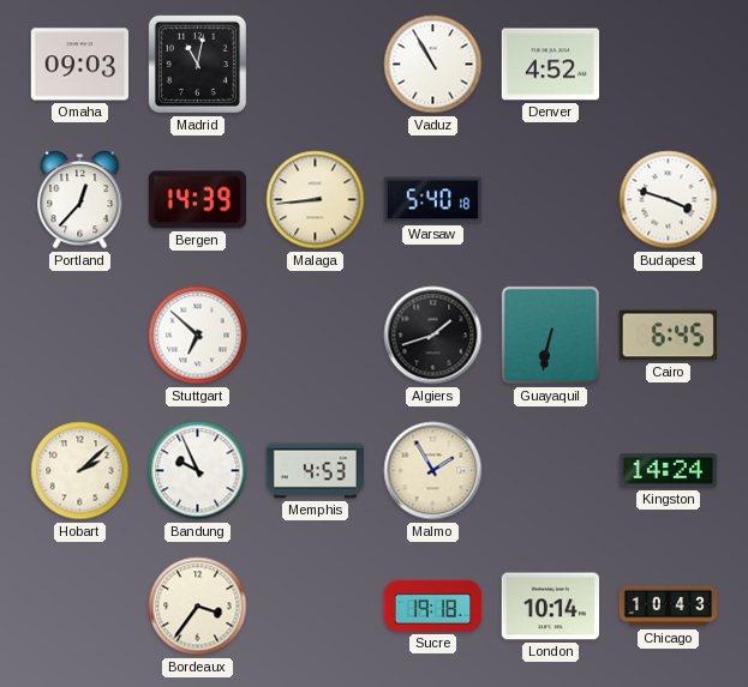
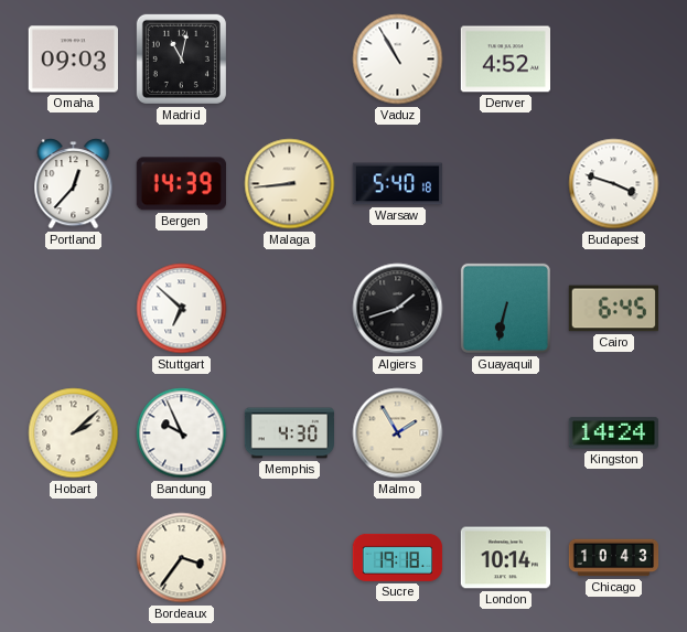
Memphis: 4:53 -> 4:30 (290, 433)
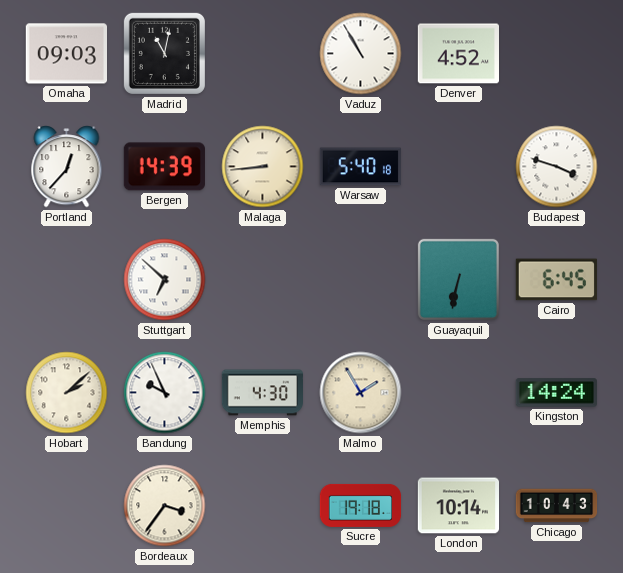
Algiers: 1:42 -> none (398, 309)
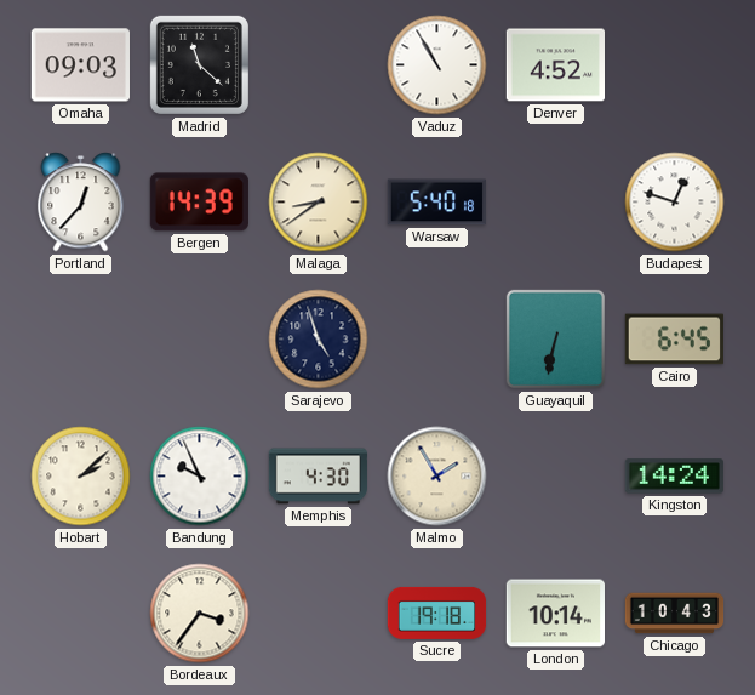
Madrid: 11:02 -> 11:22 (199, 64)
Malaga: 8:44 -> 8:39 (319, 203)
Budapest: 3:48 -> 12:48 (675, 203)
Stuttgart: 6:52 -> none (165, 280)
Sarajevo: none -> 4:57 (319, 340)
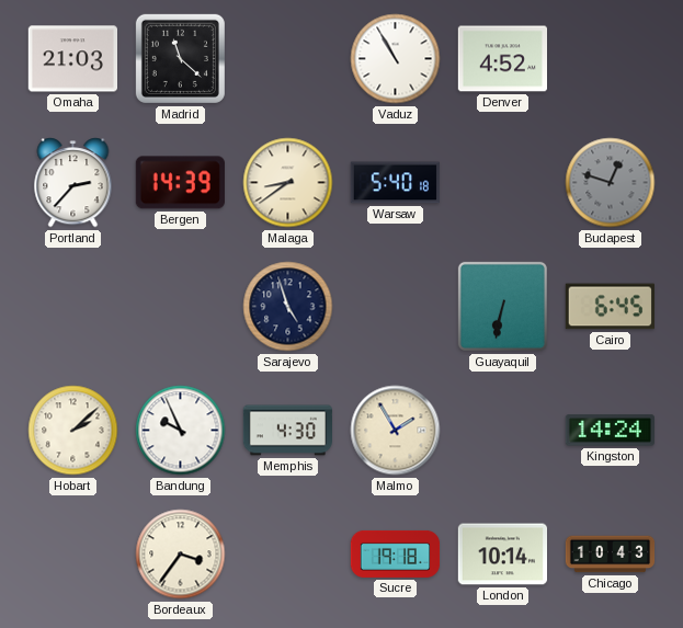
Omaha: 09:03 -> 21:03 (72, 59)
Portland: 12:37 -> 2:37 (73, 183)
Budapest dial: white -> grey (611, 183)
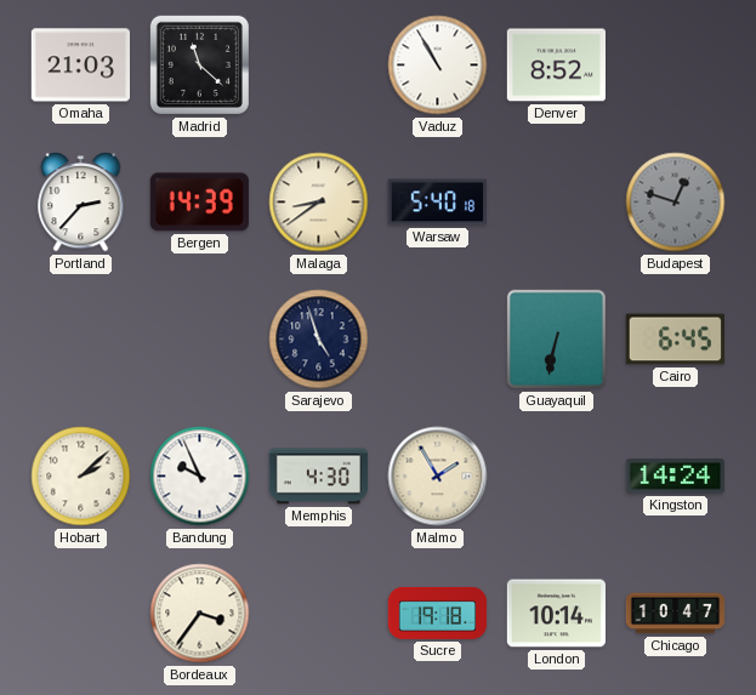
Denver: 4:52 -> 8:52 (556, 65)
Chicago: 10:43 -> 10:47 (676, 614)
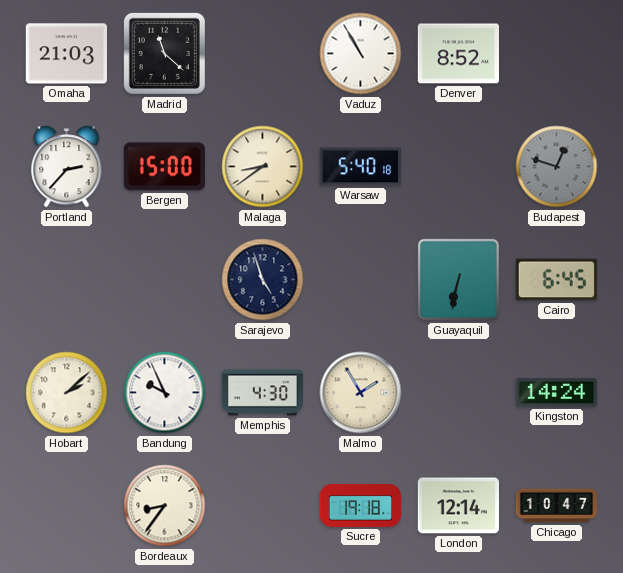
Bergen: 14:39 -> 15:00 (164, 167)
Bordeaux: 3:36 -> 8:36 (165, 506)
London: 10:14 -> 12:14 (458, 506)
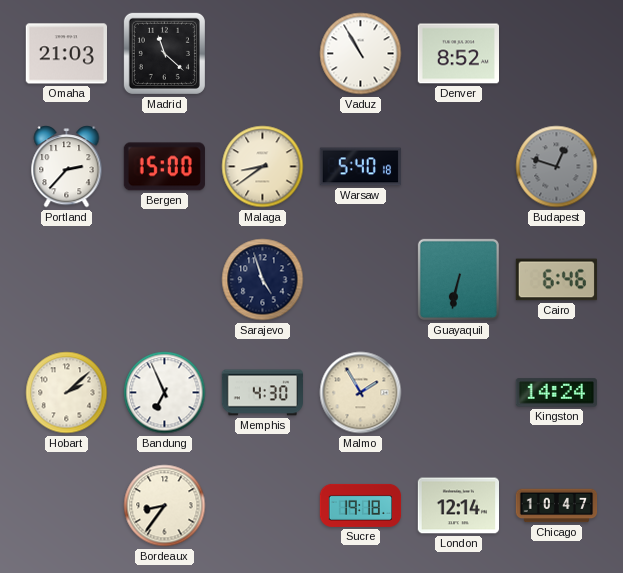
Cairo: 6:45 -> 6:46 (556, 280)
Bandung: 9:56 -> 6:56 (165, 393)
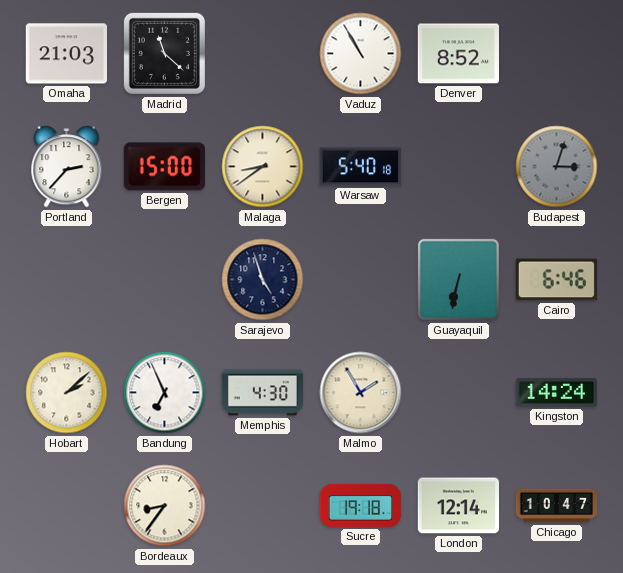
Budapest: 12:48 -> 3:03 (557, 167)
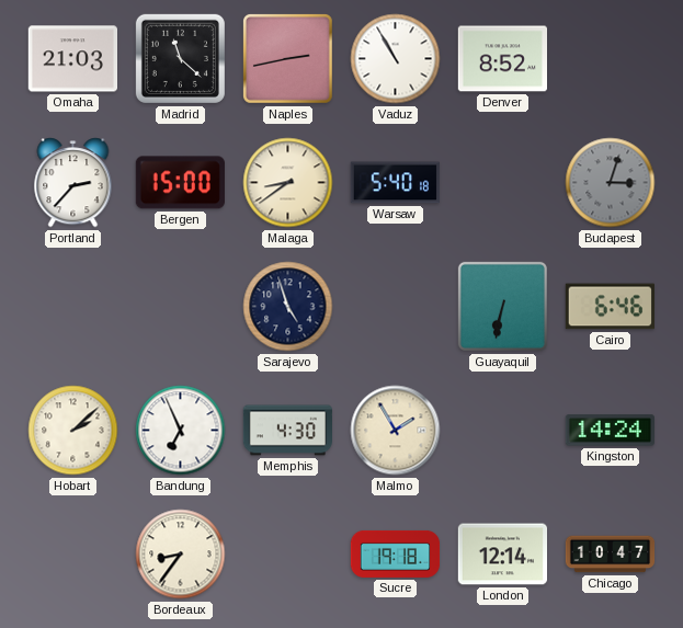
Naples: none -> 2:43 (287, 58)
